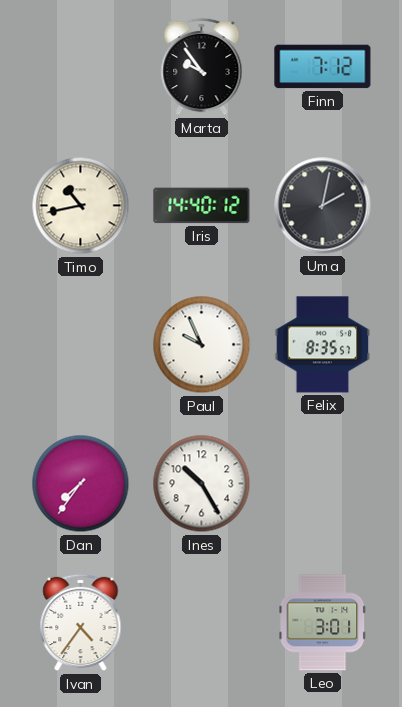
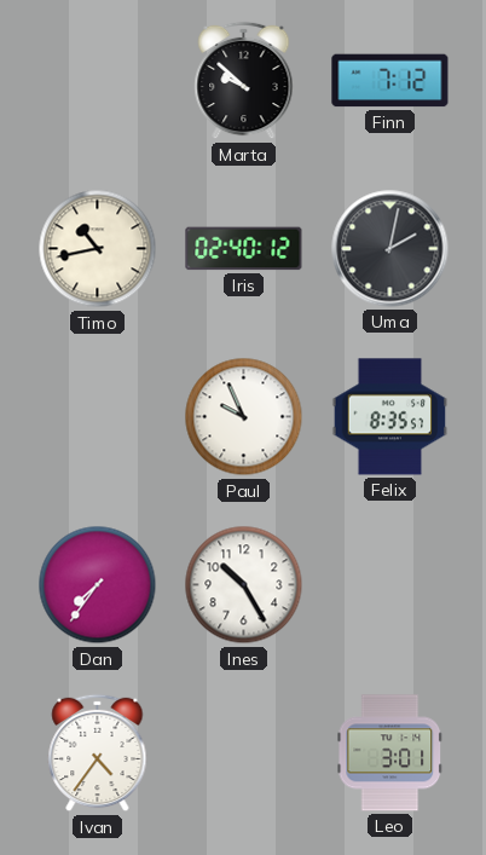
Marta: 9:54 -> 9:52 (244, 81)
Iris: 14:40 -> 02:40 (244, 249)
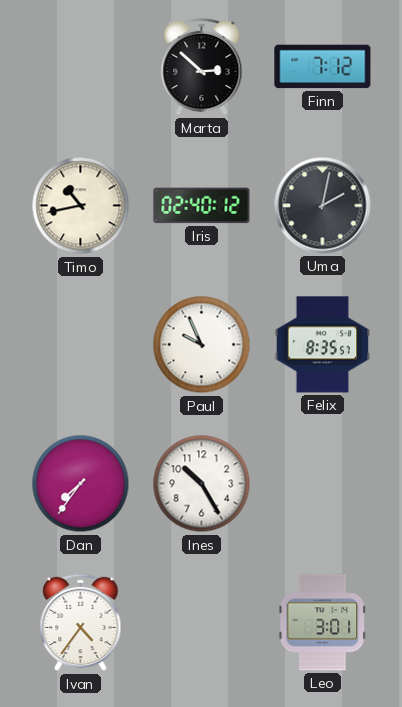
Marta: 9:52 -> 2:52 (202, 67)
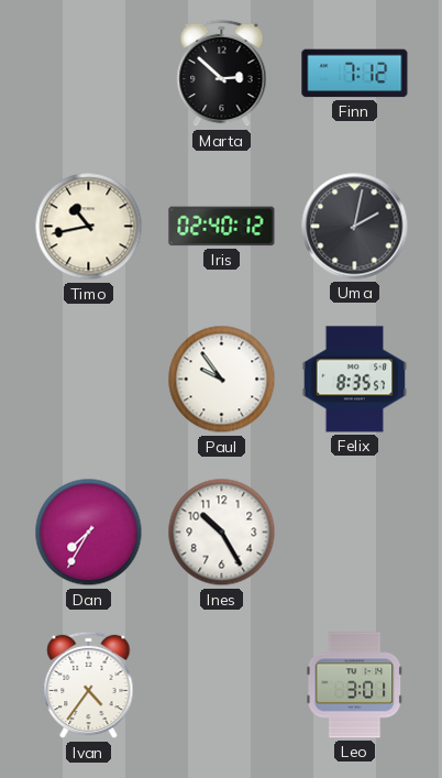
Paul: 9:56 -> 9:54 (222, 380)
Dan: 7:36 -> 7:35 (89, 533)
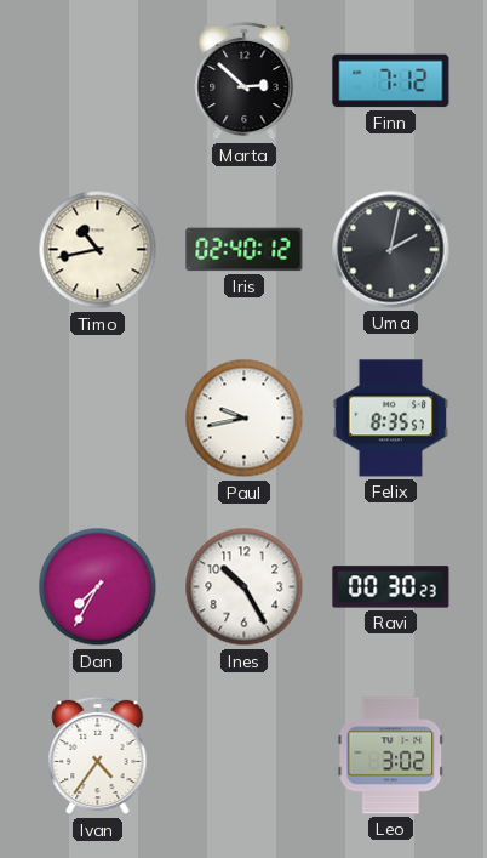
Paul: 9:54 -> 9:43 (245, 419)
Ravi: none -> 00:30 (391, 587)
Leo: 3:01 -> 3:02 (391, 756)
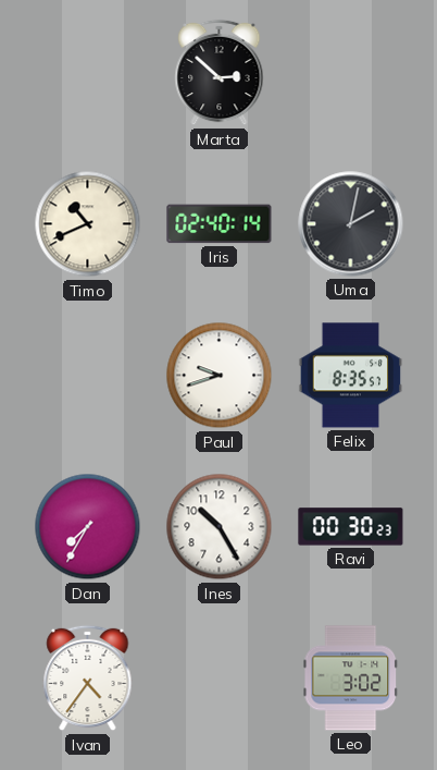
Finn: 7:12 -> none (391, 81)
Timo: 10:43 -> 10:41 (88, 224)
Iris: 02:40:12 -> 02:40:14 (220, 224)
Paul: 9:43 -> 9:42 (220, 376)
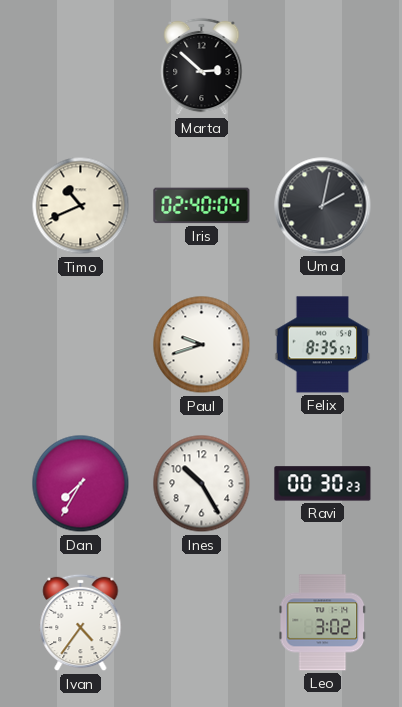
Iris: 02:40:14 -> 02:40:04 (202, 206)
